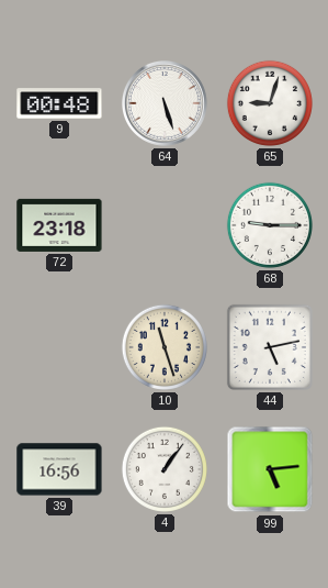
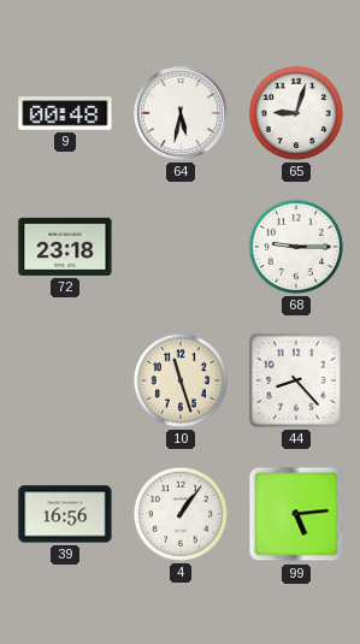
64: 5:27 -> 5:32 (182, 114)
44: 5:13 -> 8:23 (296, 380)
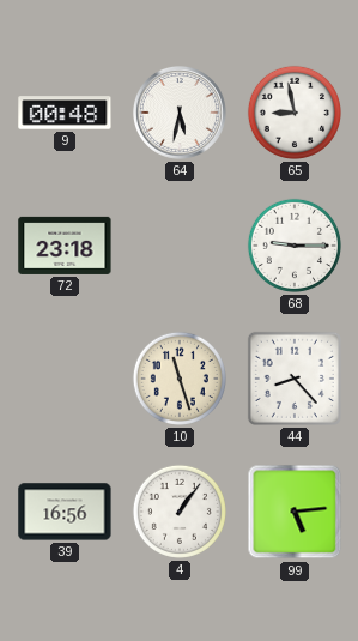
65: 9:03 -> 8:58 (295, 113)
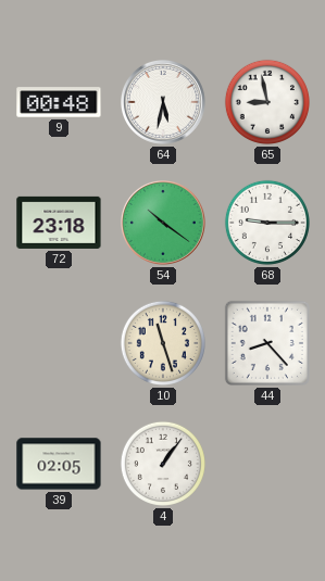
54: none -> 10:21 (164, 224)
39: 16:56 -> 02:05 (59, 464)
99: 5:14 -> none (295, 512)
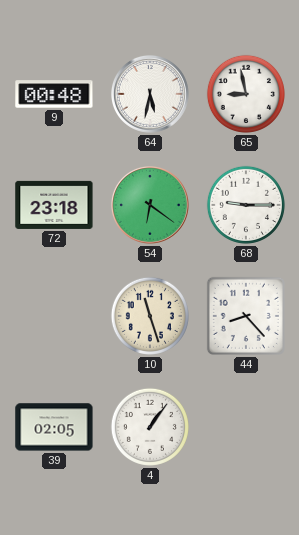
54: 10:21 -> 6:21 (151, 206)
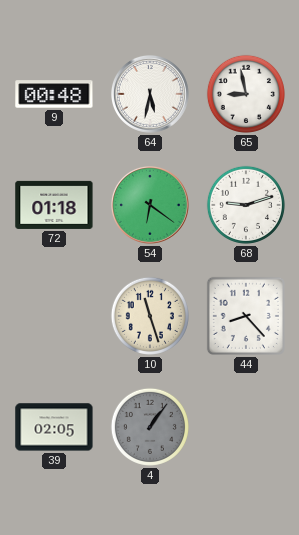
72: 23:18 -> 01:18 (54, 205)
68: 9:15 -> 9:12 (246, 205)
4 dial: white -> grey (150, 427)
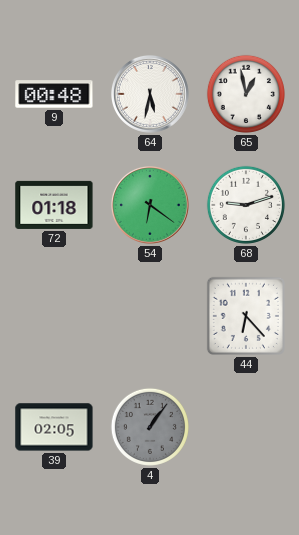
65: 8:58 -> 12:58 (246, 94)
10: 11:27 -> none (150, 316)
44: 8:23 -> 6:23 (246, 316)
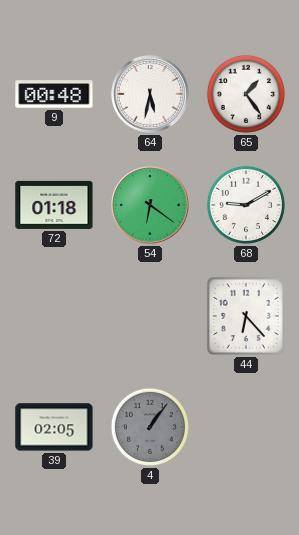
65: 12:58 -> 1:24 (246, 94)
68: 9:12 -> 9:10 (246, 205)
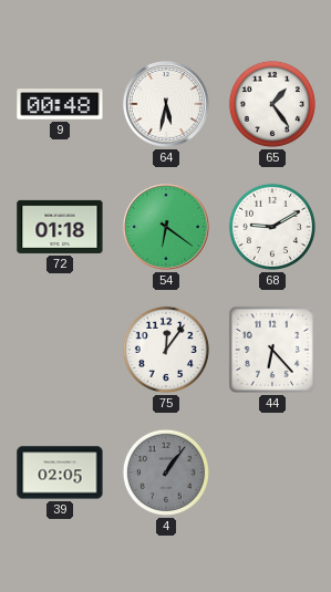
75: none -> 12:06 (166, 350)
